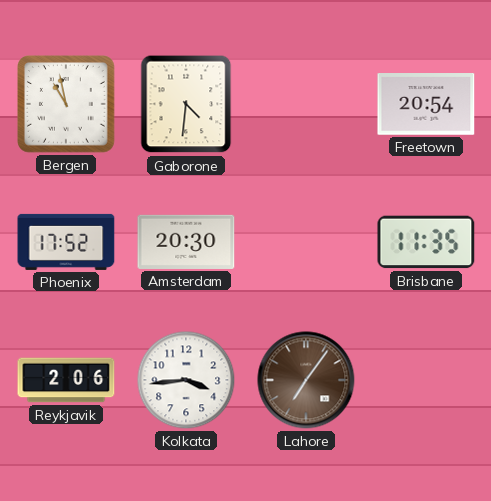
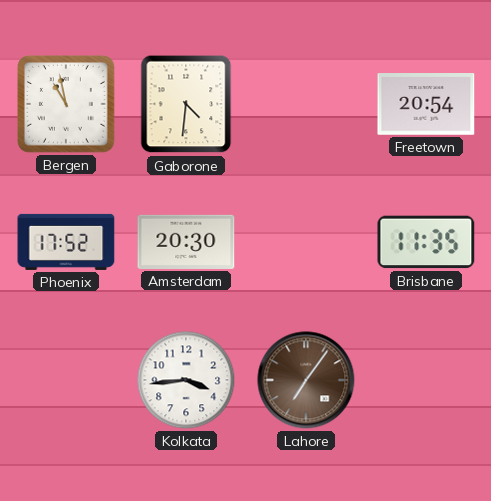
Reykjavik: 2:06 -> none (66, 380)
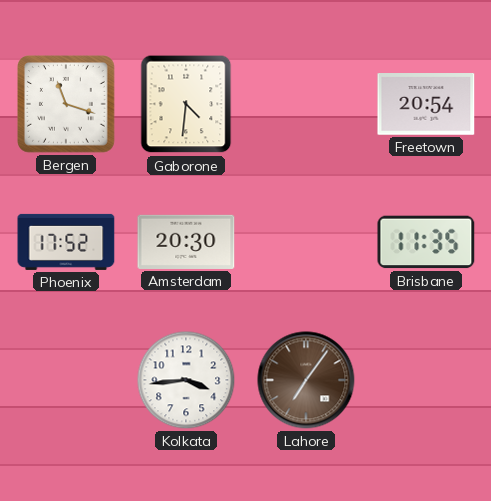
Bergen: 10:58 -> 11:18 (67, 105)
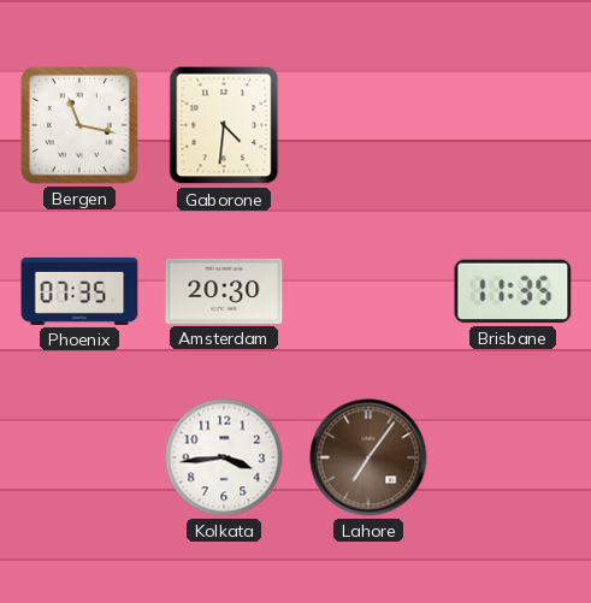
Bergen: 11:18 -> 11:17 (81, 126)
Freetown: 20:54 -> none (426, 105)
Phoenix: 17:52 -> 07:35 (79, 291)
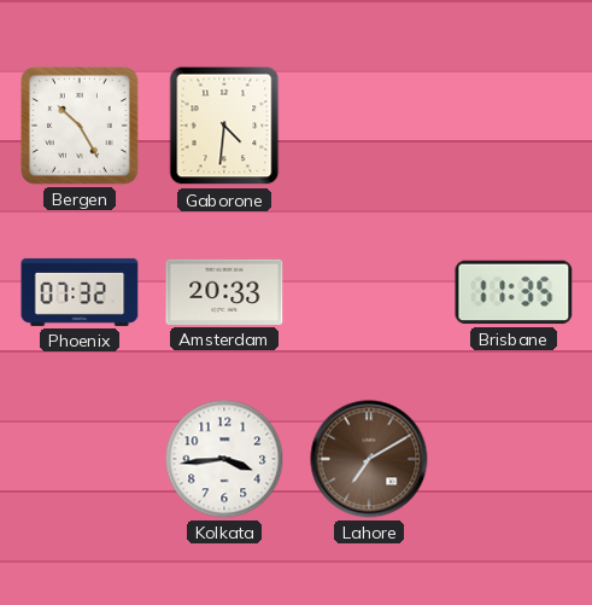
Bergen: 11:17 -> 10:25 (81, 127)
Phoenix: 07:35 -> 07:32 (80, 292)
Amsterdam: 20:30 -> 20:33 (224, 292)
Lahore: 7:06 -> 7:10 (369, 459)
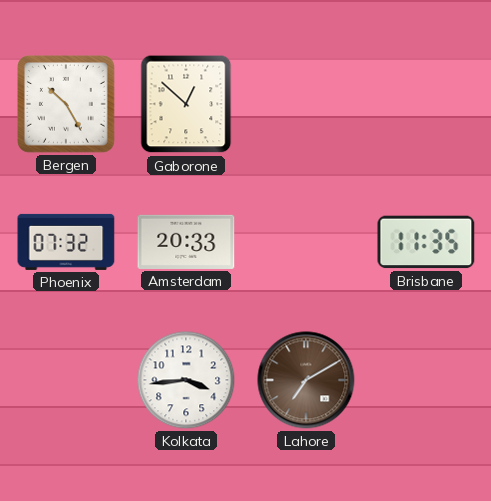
Gaborone: 4:31 -> 12:52 (186, 104)
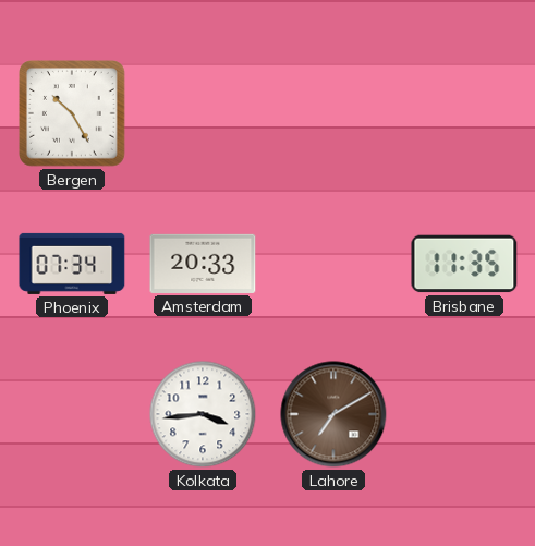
Gaborone: 12:52 -> none (186, 104)
Phoenix: 07:32 -> 07:34 (72, 264)
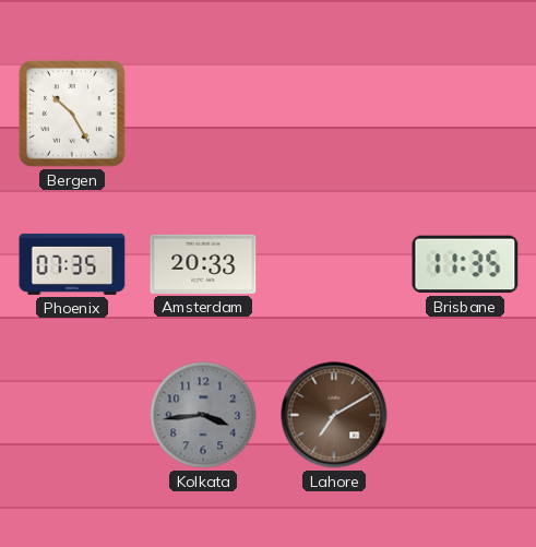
Phoenix: 07:34 -> 07:35 (72, 264)
Kolkata dial: white -> grey (203, 415)
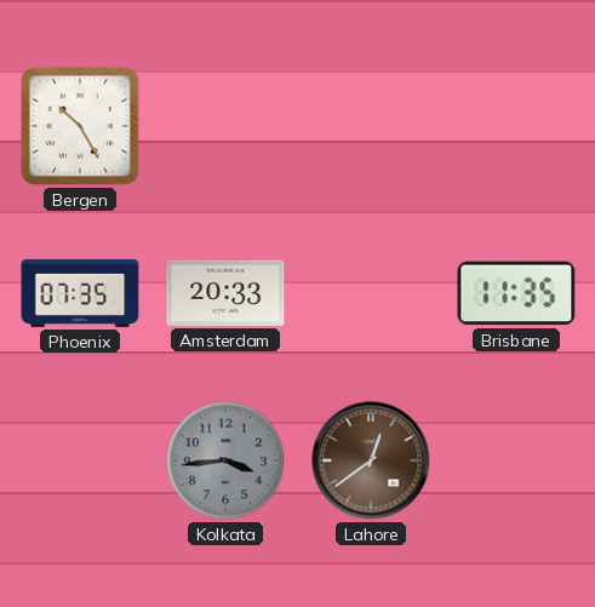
Lahore: 7:10 -> 12:39 (371, 460)
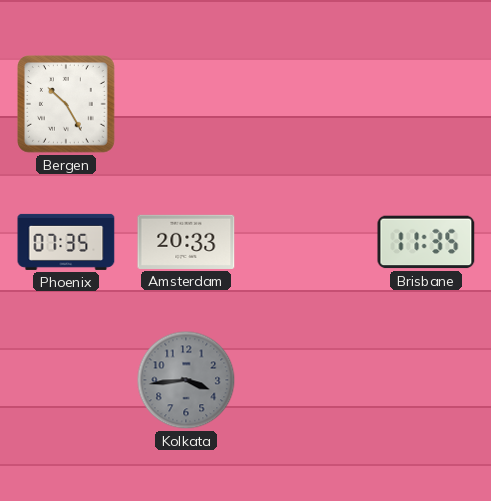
Lahore: 12:39 -> none (371, 460)
